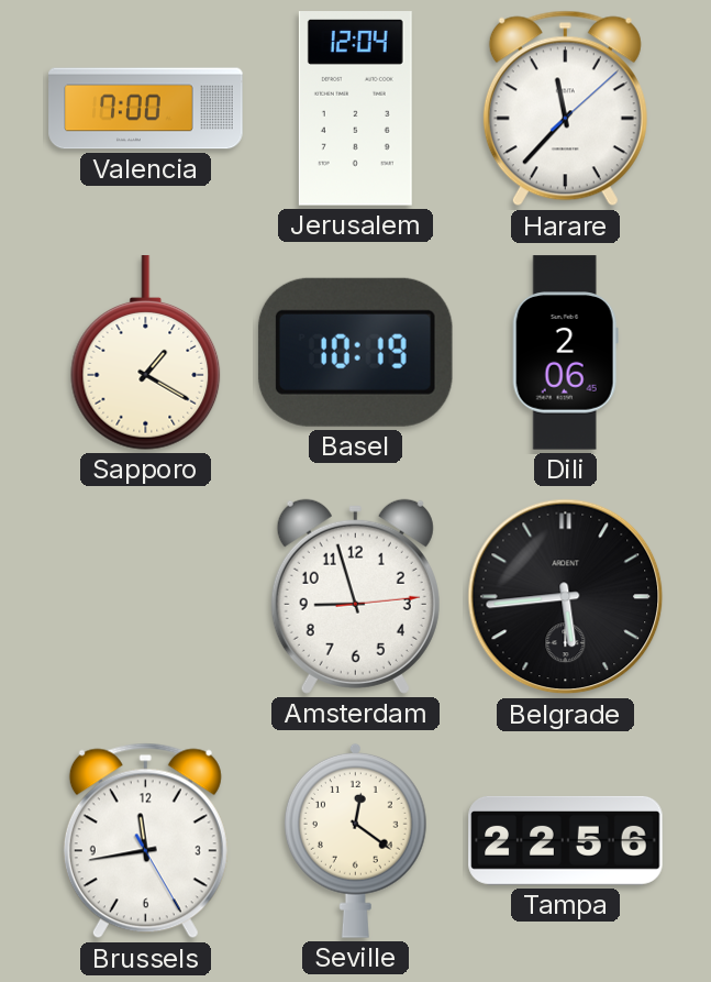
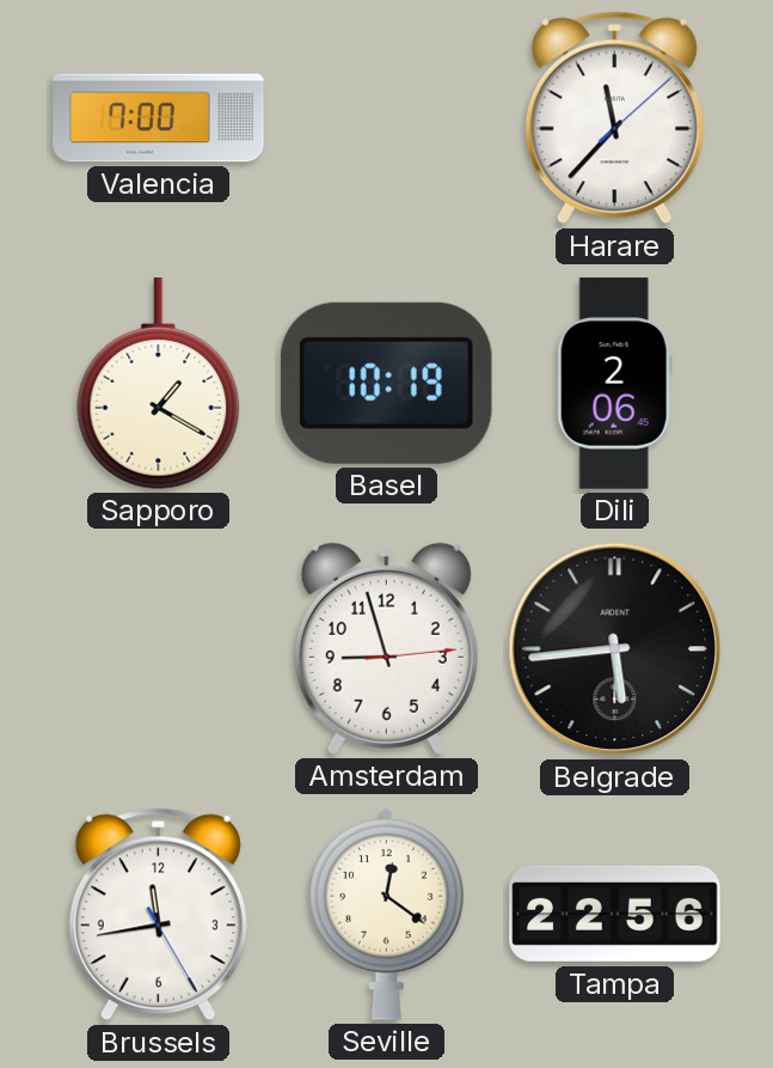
Jerusalem: 12:04 -> none (355, 109)
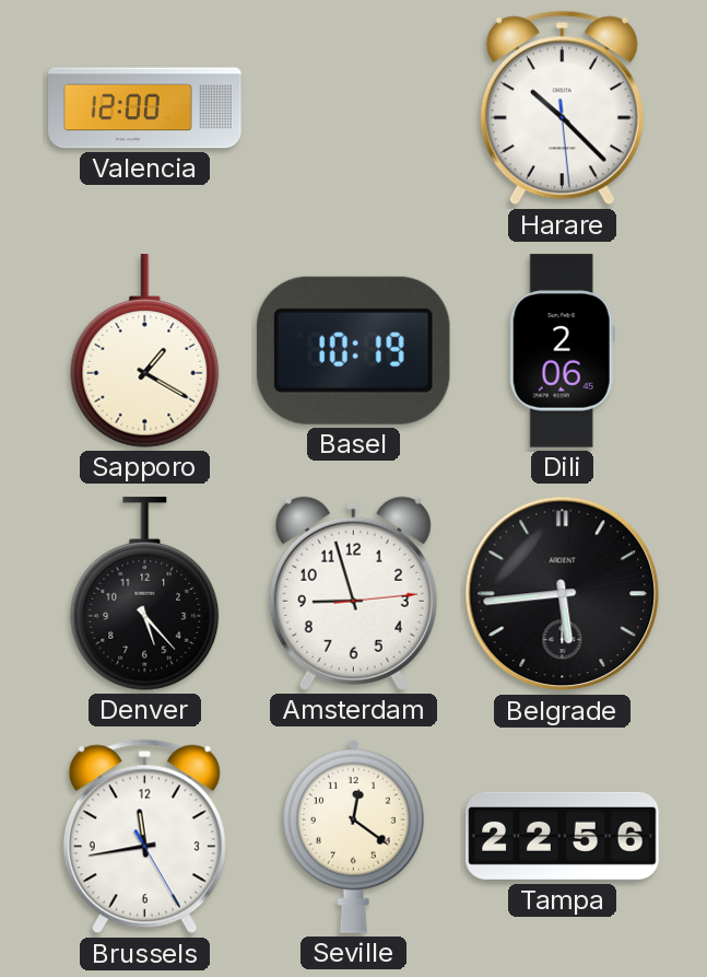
Valencia: 7:00 -> 12:00 (145, 108)
Harare: 11:37 -> 10:22 (562, 108)
Denver: none -> 5:23 (145, 594)
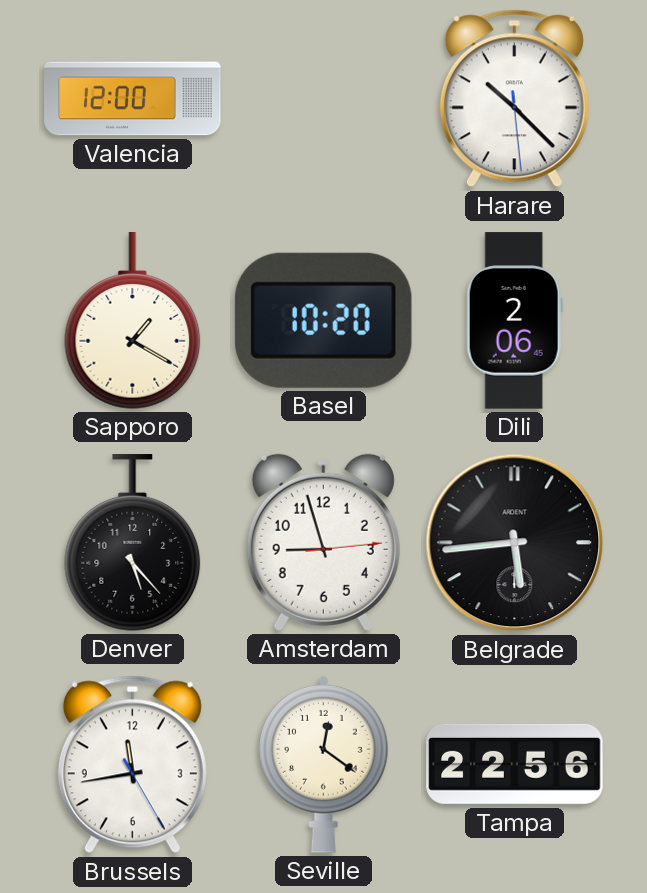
Basel: 10:19 -> 10:20 (323, 320)
